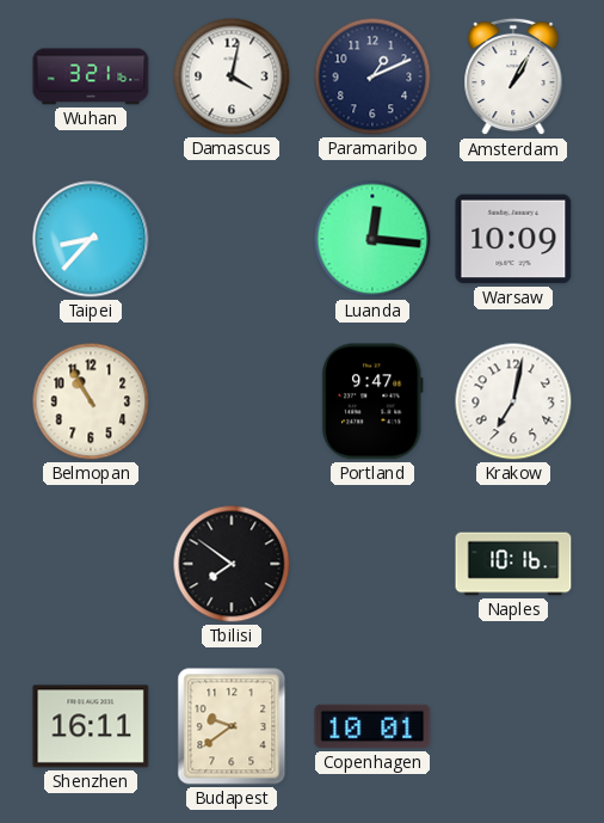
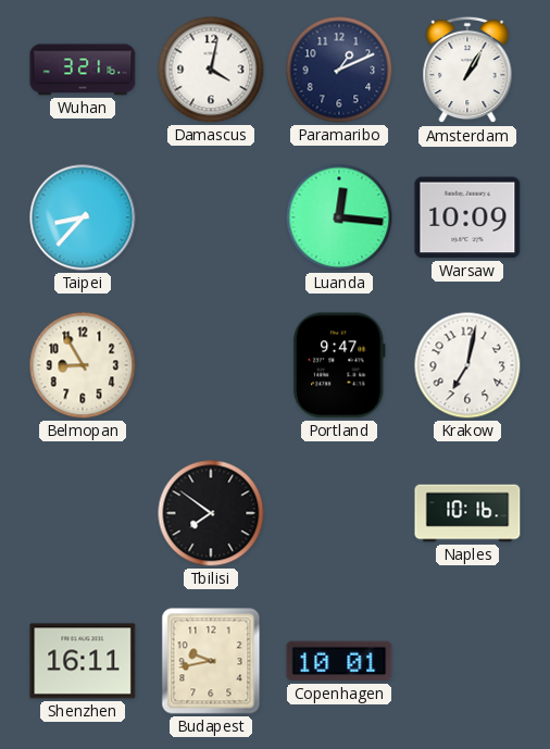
Belmopan: 10:55 -> 8:55 (83, 365)
Budapest: 9:39 -> 9:43 (211, 661)
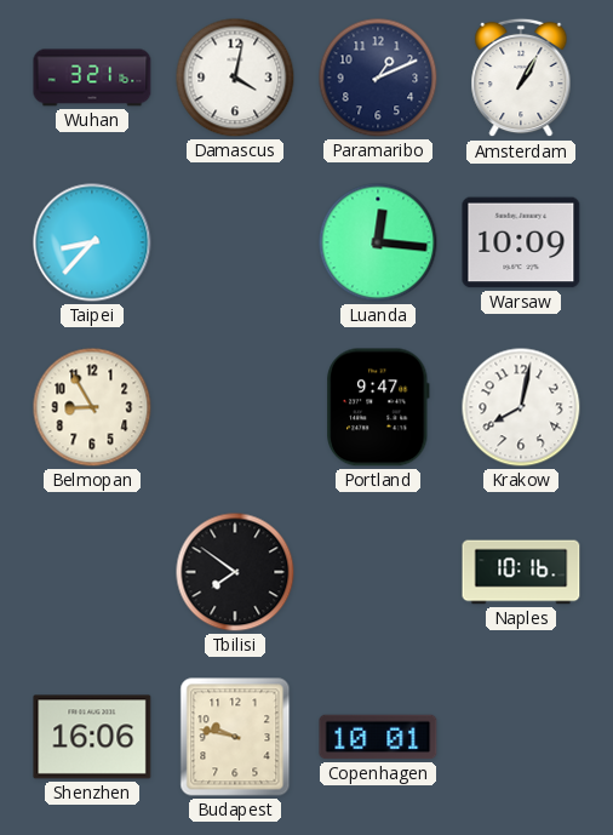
Krakow: 7:02 -> 8:02 (521, 407)
Shenzhen: 16:11 -> 16:06 (92, 737)
Budapest: 9:43 -> 9:47 (235, 737)
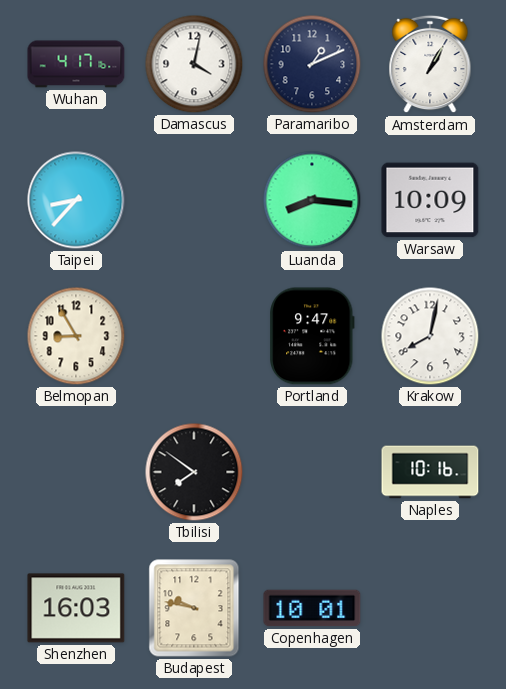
Wuhan: 3:21 -> 4:17 (76, 64)
Luanda: 12:16 -> 8:16 (312, 200)
Shenzhen: 16:06 -> 16:03 (76, 608)
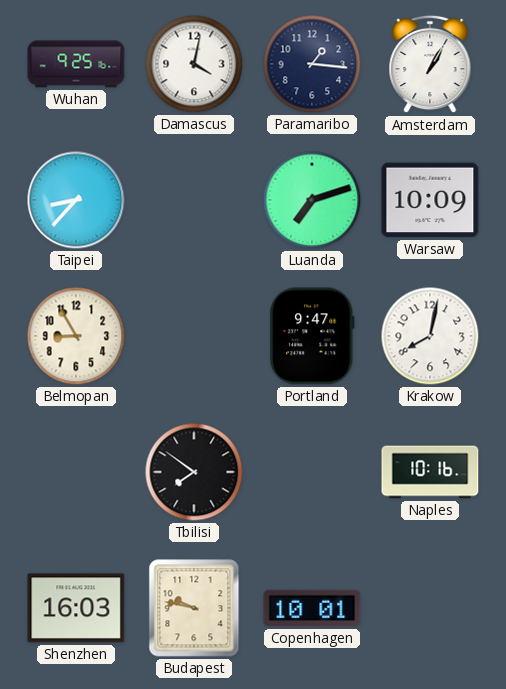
Wuhan: 4:17 -> 9:25 (76, 64)
Paramaribo: 1:11 -> 1:16 (312, 64)
Luanda: 8:16 -> 7:12 (312, 200)
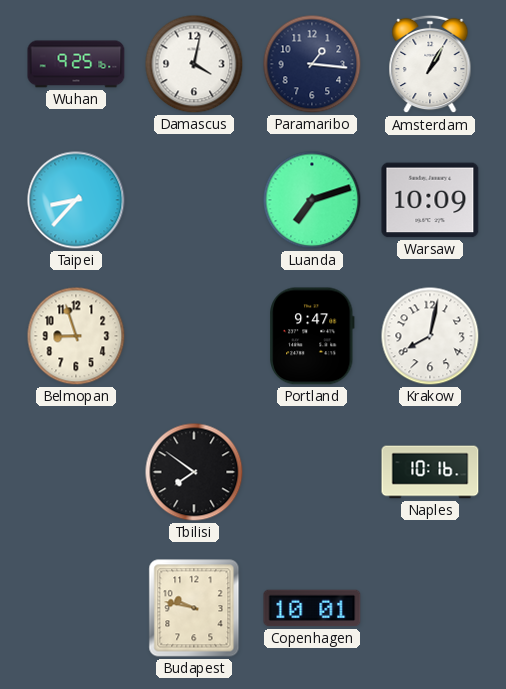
Belmopan: 8:55 -> 8:57 (76, 336)
Shenzhen: 16:03 -> none (76, 608)
